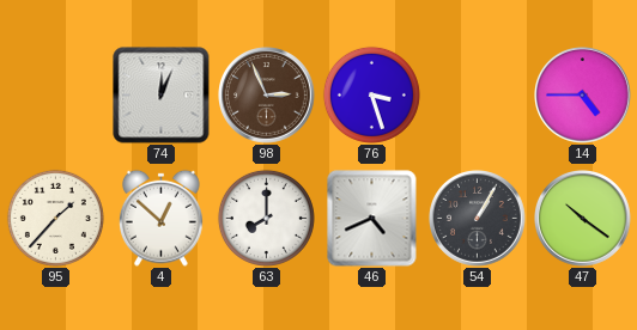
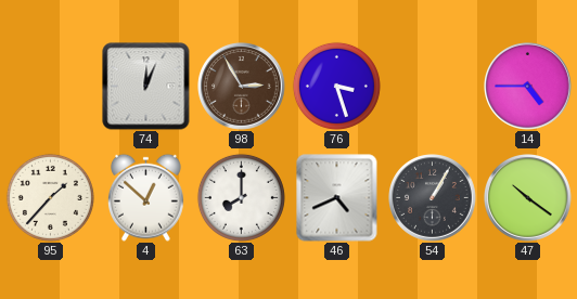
98: 2:56 -> 2:55 (242, 87)
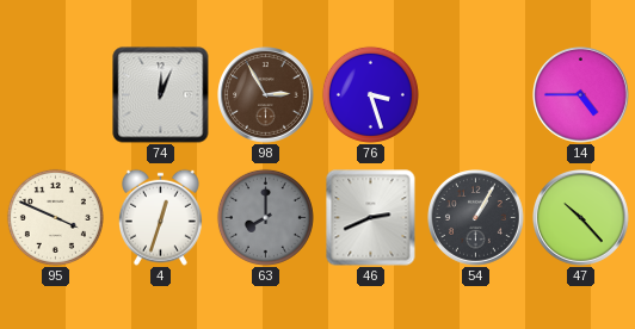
95: 1:37 -> 3:49 (55, 217)
4: 12:52 -> 12:33 (160, 217)
63 dial: white -> grey (265, 217)
46: 4:41 -> 2:41 (371, 218)
47: 10:21 -> 10:23 (581, 218)
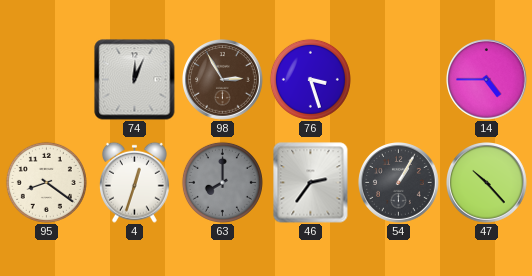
95: 3:49 -> 8:21 (46, 182)
46: 2:41 -> 2:36 (311, 183)
